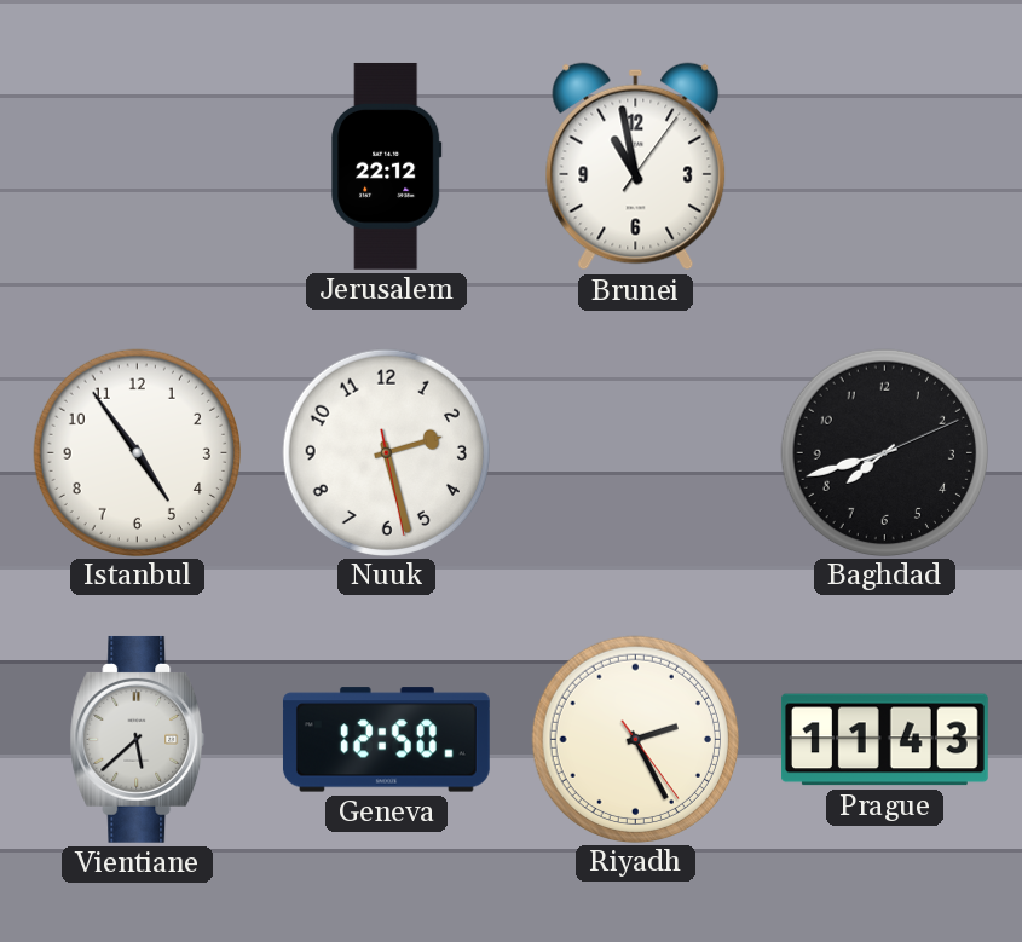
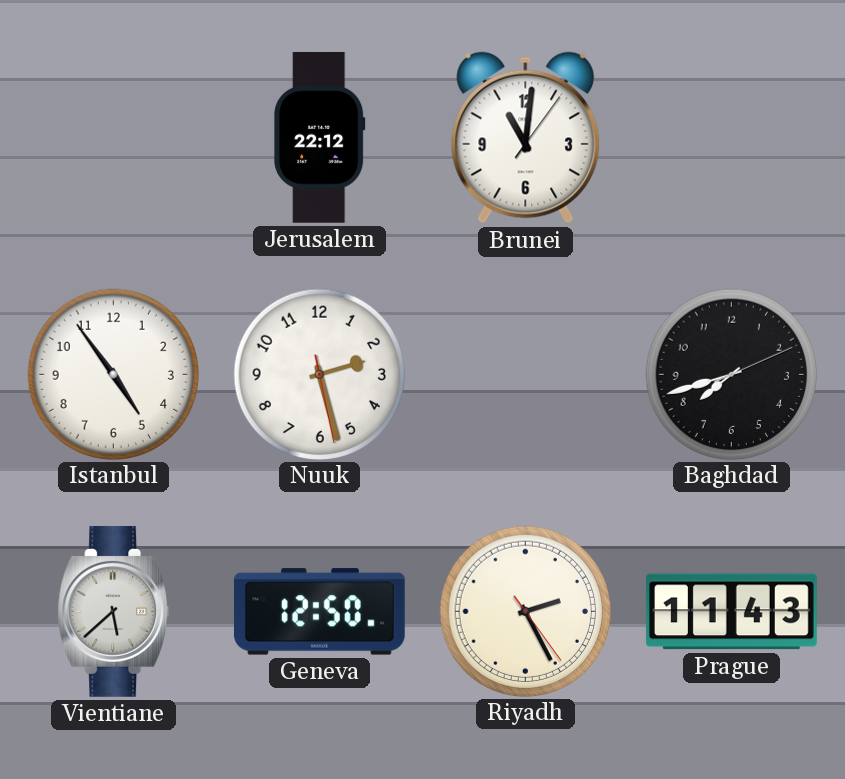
Brunei: 10:58 -> 11:01 (526, 138)
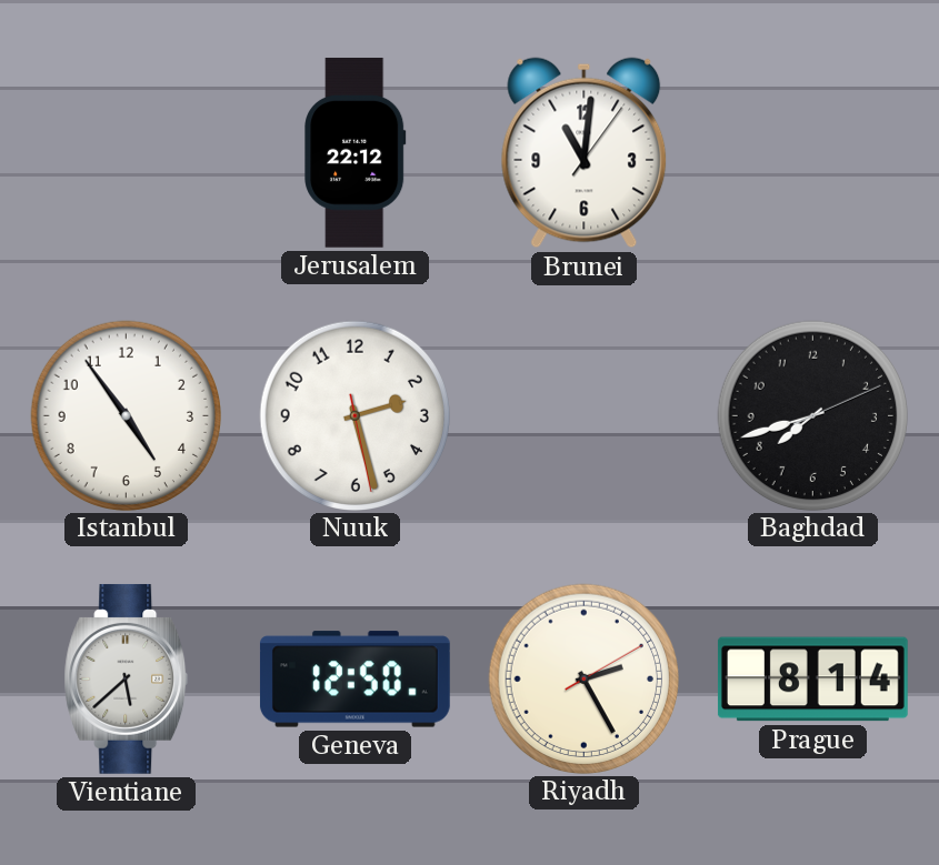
Riyadh: 2:25:24 -> 2:25:10 (583, 678)
Prague: 11:43 -> 8:14 (812, 680)
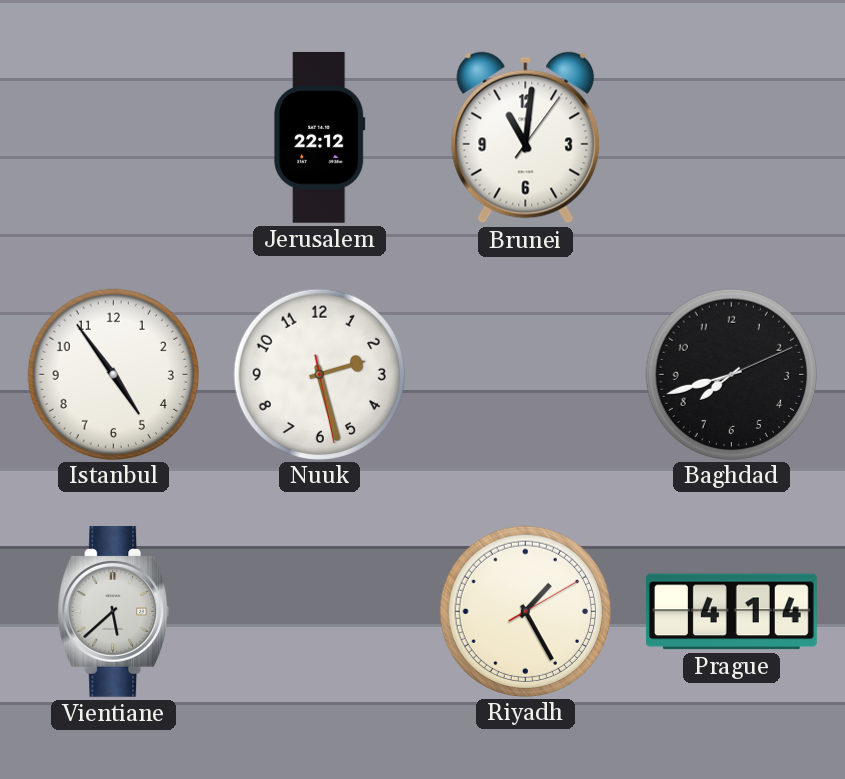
Geneva: 12:50 -> none (354, 680)
Riyadh: 2:25 -> 1:25 (525, 611)
Prague: 8:14 -> 4:14 (731, 612)
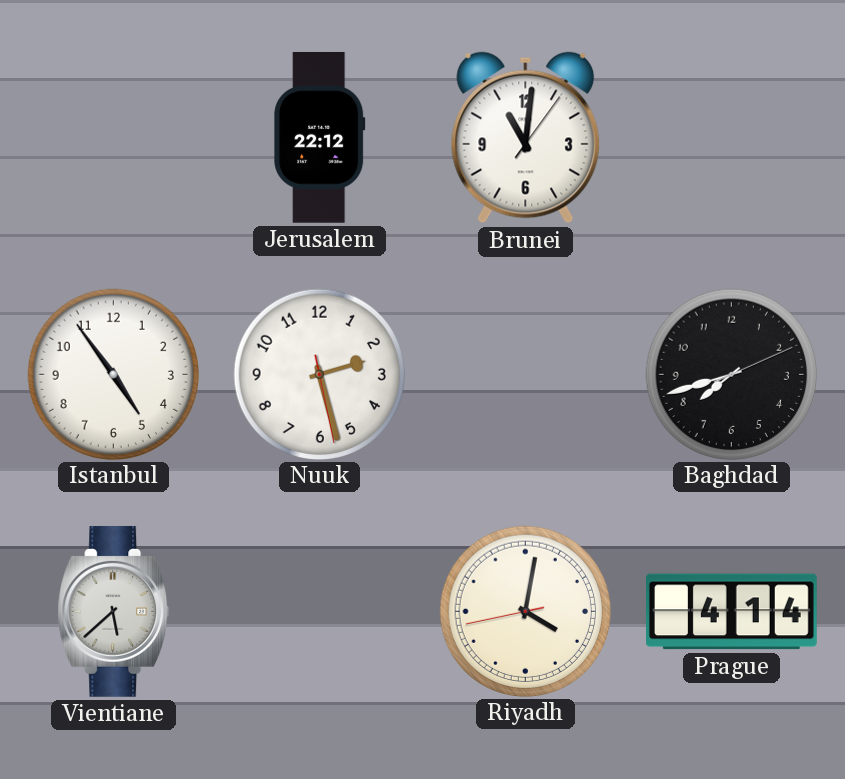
Riyadh: 1:25 -> 4:01 (525, 611)
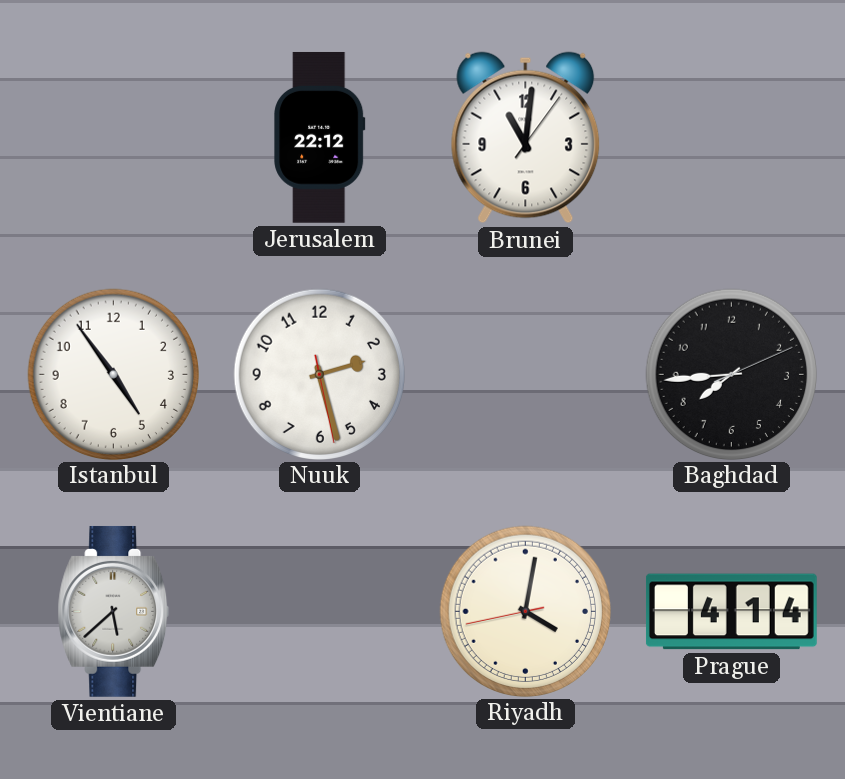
Baghdad: 7:42 -> 7:44 (731, 374)
